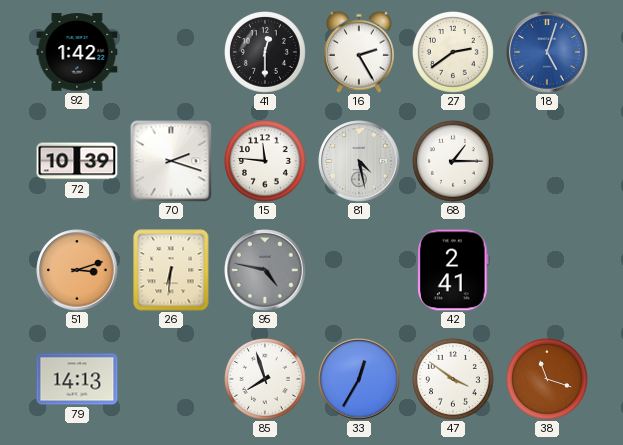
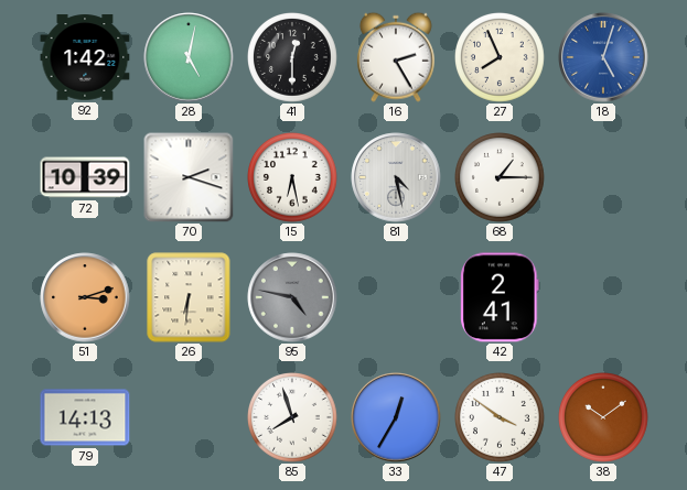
28: none -> 5:02 (189, 57)
27: 2:39 -> 7:56 (501, 58)
15: 11:46 -> 6:28 (293, 178)
38: 11:18 -> 10:09 (604, 418)
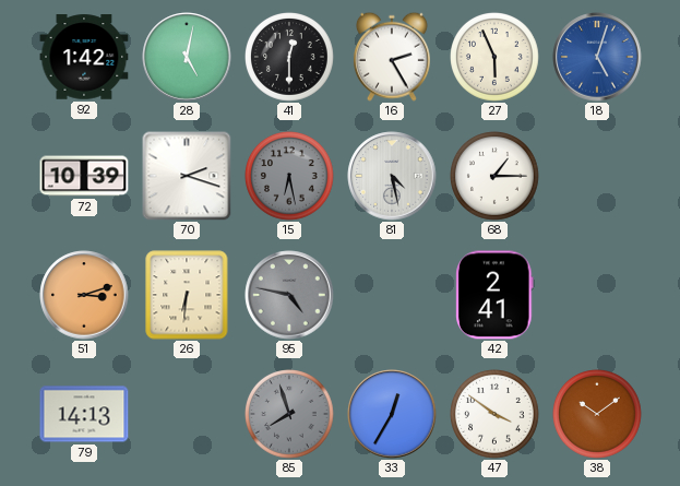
27: 7:56 -> 5:56 (496, 58)
15 dial: white -> grey (290, 177)
85 dial: white -> grey (290, 415)
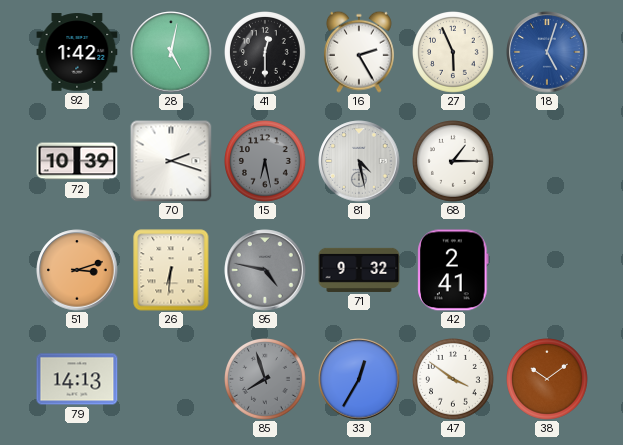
71: none -> 9:32 (359, 270)
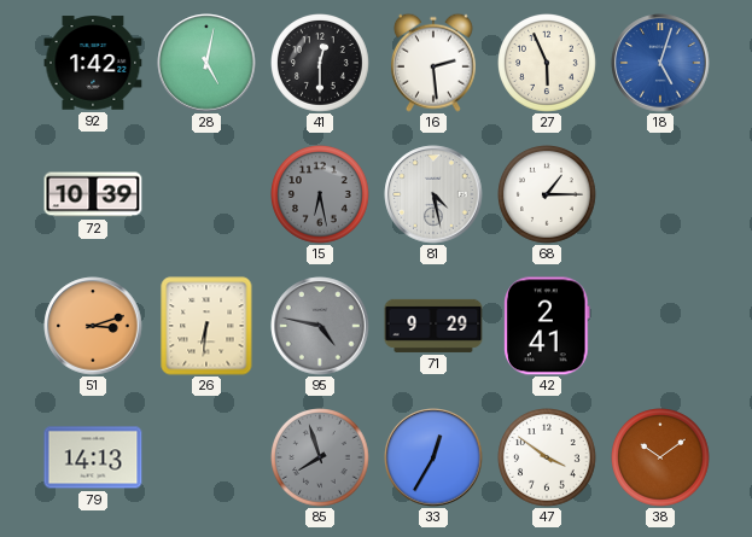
16: 2:25 -> 2:29 (433, 63)
70: 2:18 -> none (171, 161)
71: 9:32 -> 9:29 (433, 326)
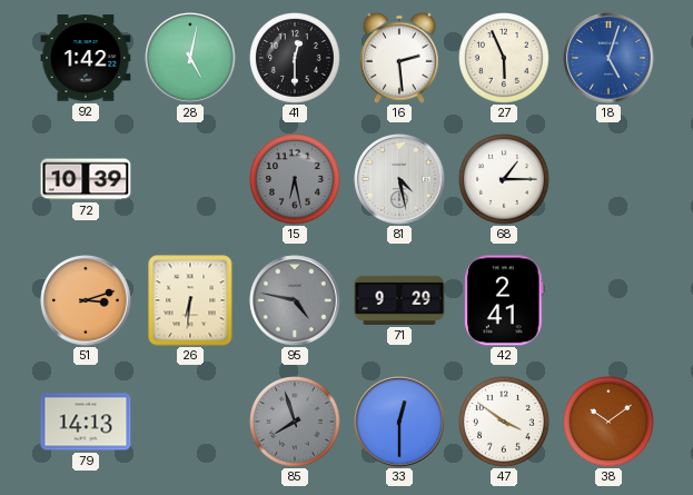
33: 12:35 -> 12:30 (399, 422)
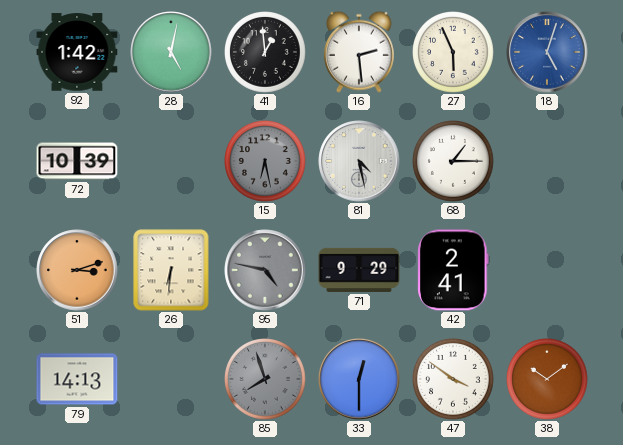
41: 12:30 -> 12:59 (266, 53)
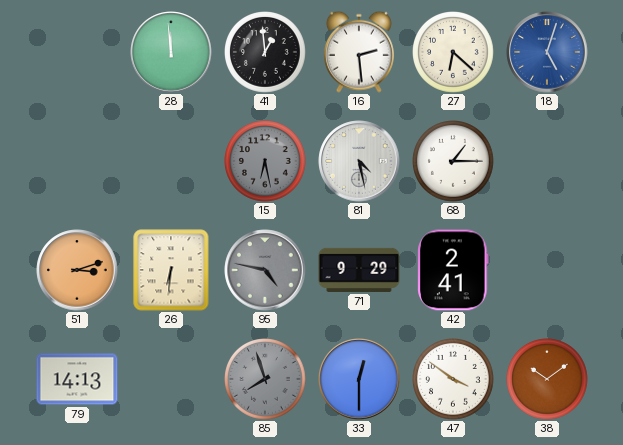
92: 1:42 -> none (77, 52)
28: 5:02 -> 11:59 (171, 52)
27: 5:56 -> 6:22 (454, 53)
72: 10:39 -> none (77, 161)
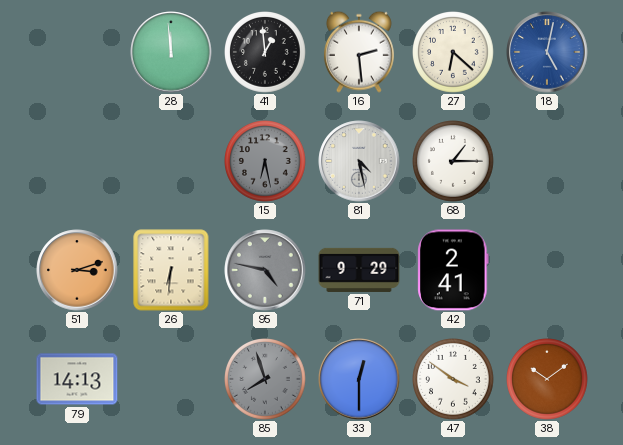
18: 5:03 -> 5:02 (547, 52)
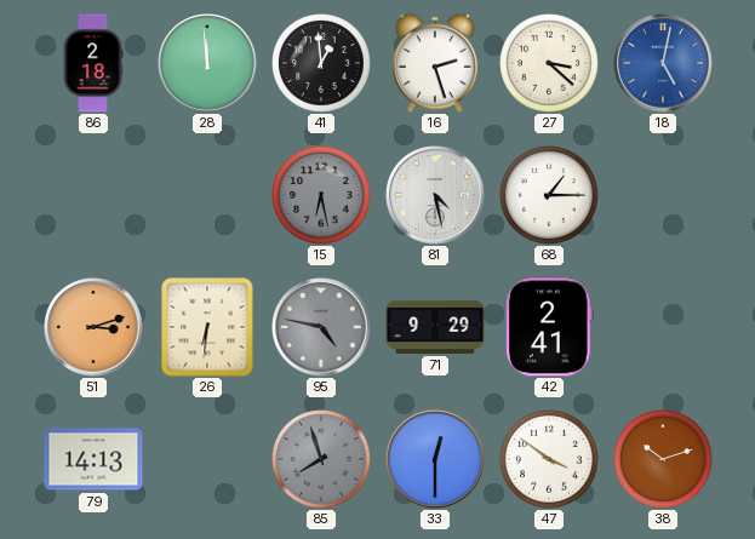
86: none -> 2:18 (93, 63)
16: 2:29 -> 2:27 (435, 63)
27: 6:22 -> 3:22 (550, 64)
38: 10:09 -> 10:12 (664, 460)
